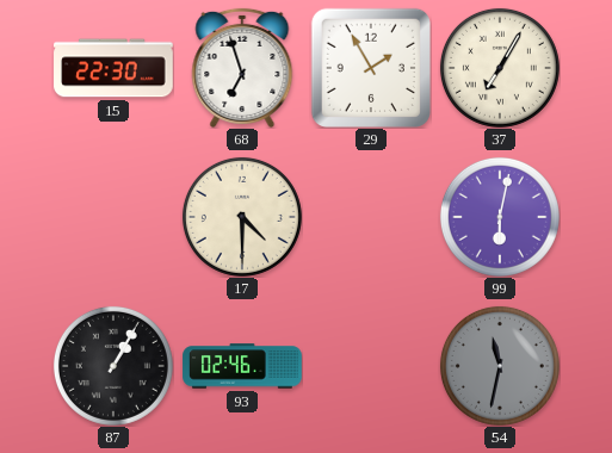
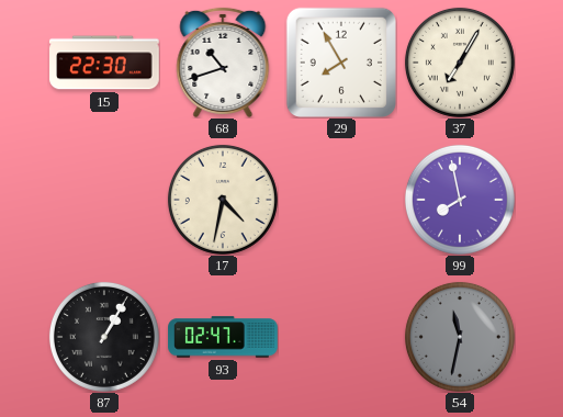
68: 6:57 -> 10:42 (223, 63)
29: 1:55 -> 7:55 (341, 63)
17: 4:30 -> 4:32 (223, 200)
99: 6:02 -> 7:58 (460, 200)
93: 02:46 -> 02:47 (223, 337)
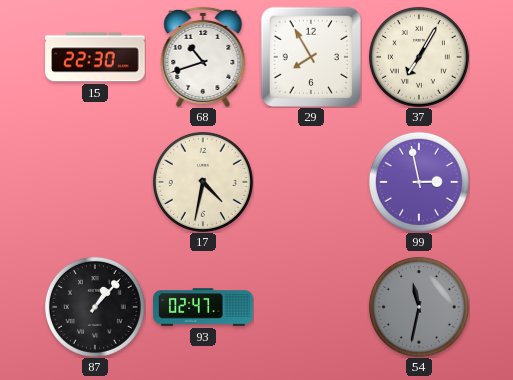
99: 7:58 -> 2:58 (419, 182)
87: 1:05 -> 1:07 (95, 307)
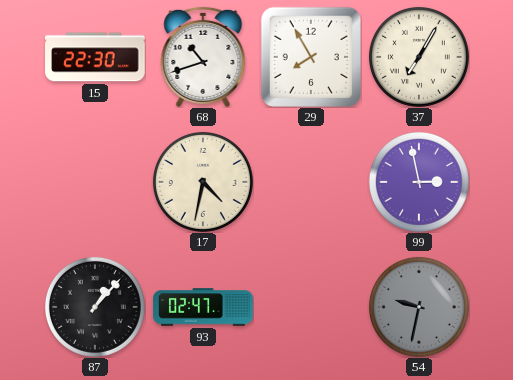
54: 11:32 -> 9:32 (419, 307)
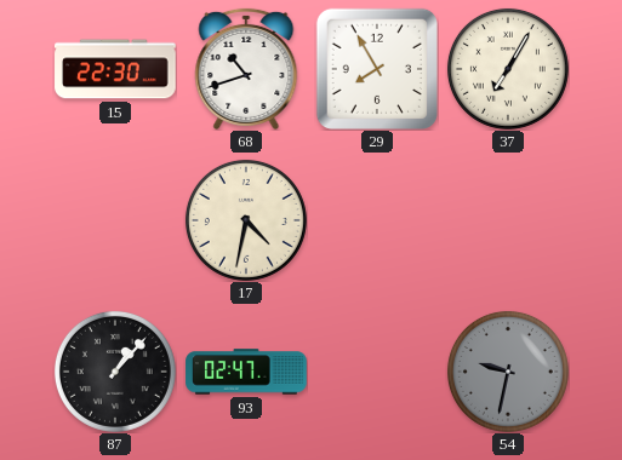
99: 2:58 -> none (419, 182)
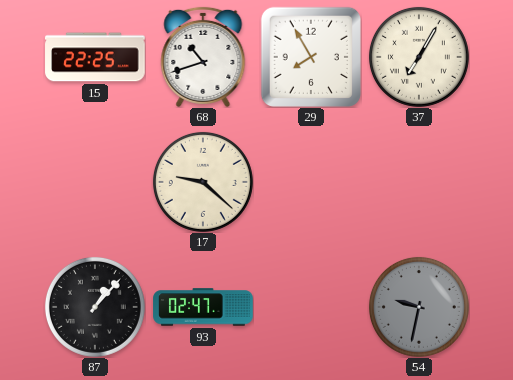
15: 22:30 -> 22:25 (95, 57)
17: 4:32 -> 9:22 (203, 182)
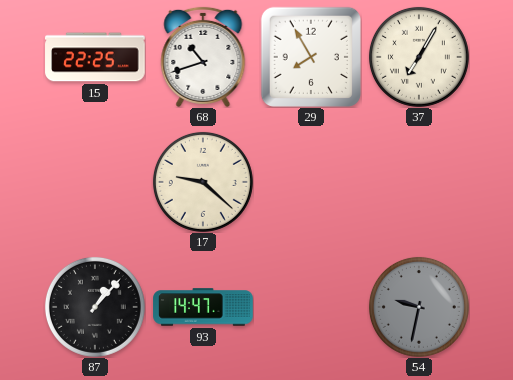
93: 02:47 -> 14:47 (203, 307)
